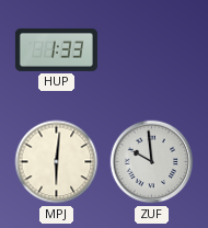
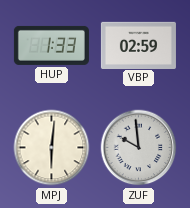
VBP: none -> 02:59 (138, 45)
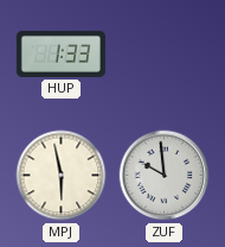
VBP: 02:59 -> none (138, 45)
MPJ: 6:01 -> 5:58 (62, 176)
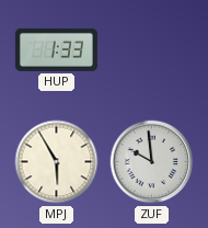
MPJ: 5:58 -> 5:55 (57, 162)
